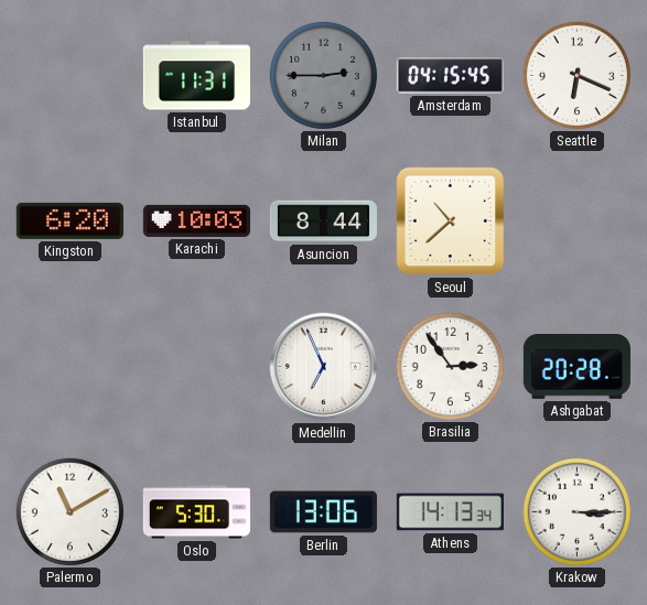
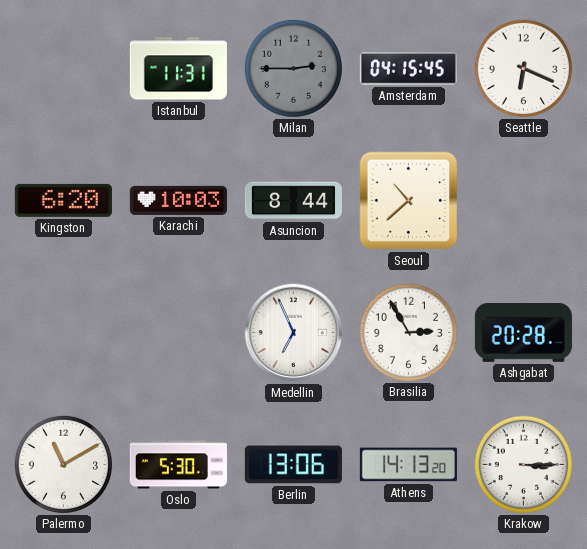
Brasilia: 2:54 -> 2:55 (408, 332)
Athens: 14:13:34 -> 14:13:20 (408, 465)
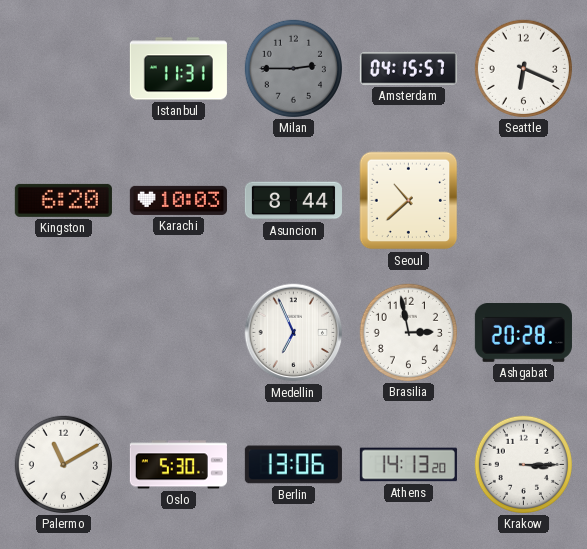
Amsterdam: 04:15:45 -> 04:15:57 (408, 69)
Brasilia: 2:55 -> 2:58 (408, 332)
